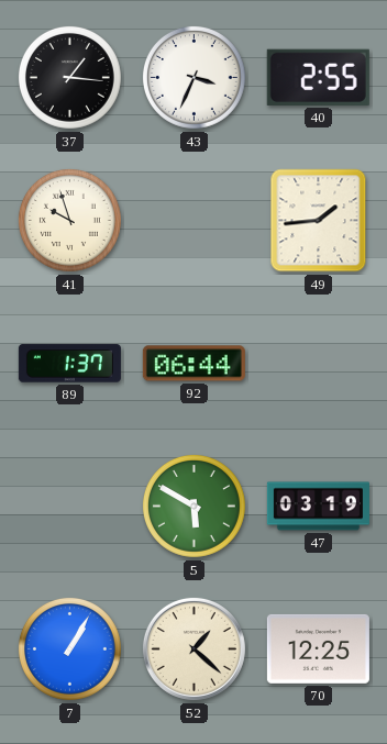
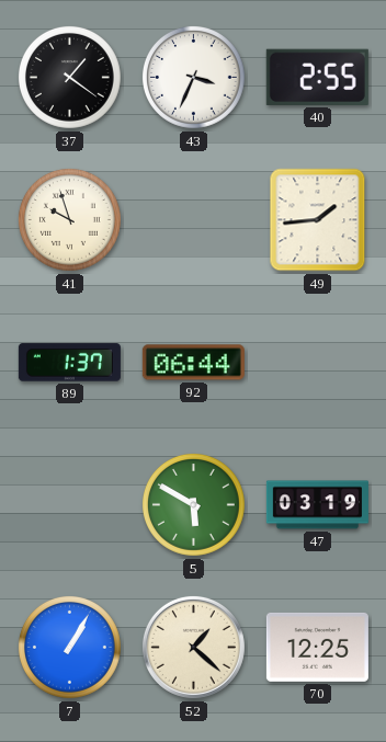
37: 1:16 -> 1:21 (69, 77)
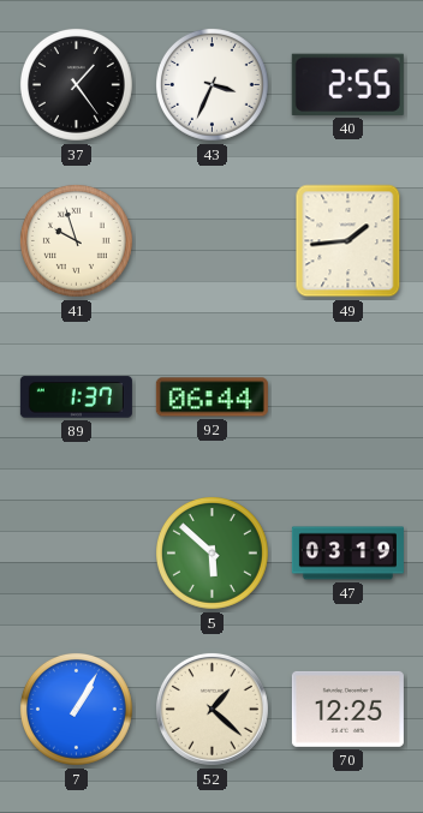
37: 1:21 -> 1:24 (76, 84)
5: 5:50 -> 5:52 (211, 552)
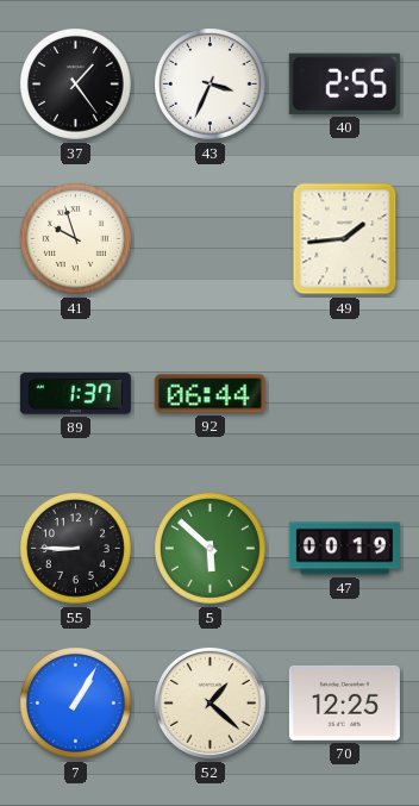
55: none -> 8:45 (75, 548)
47: 03:19 -> 00:19 (344, 549)
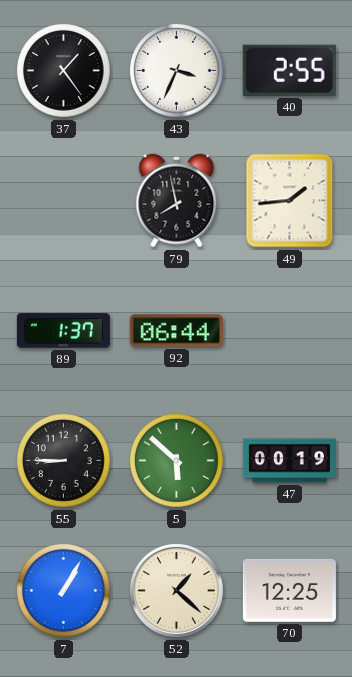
41: 9:57 -> none (75, 238)
79: none -> 7:58 (177, 201)
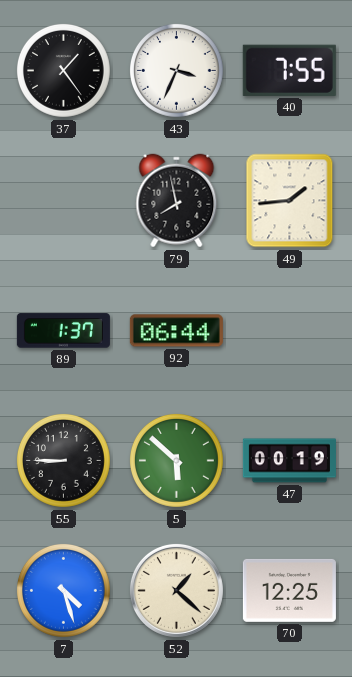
40: 2:55 -> 7:55 (289, 70)
7: 1:05 -> 4:27 (63, 590)
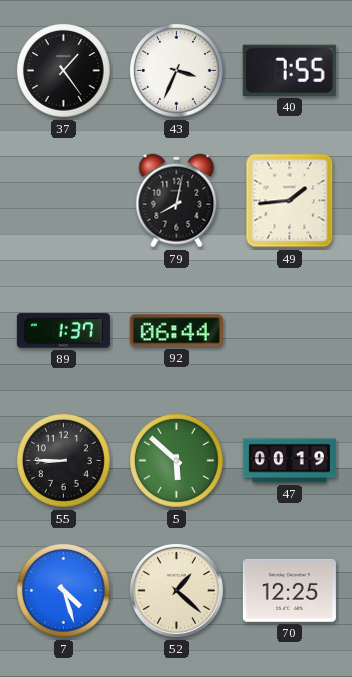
79: 7:58 -> 8:02 (177, 201)
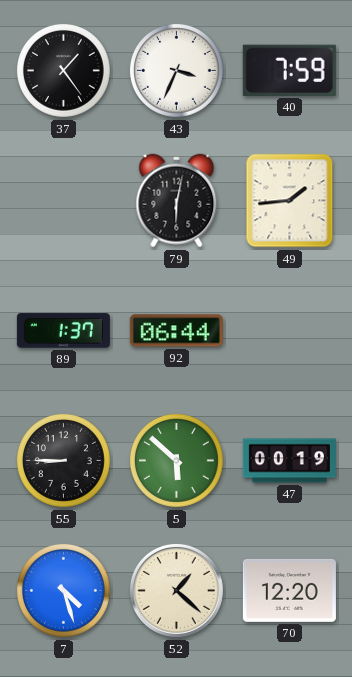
40: 7:55 -> 7:59 (289, 70)
79: 8:02 -> 6:02 (177, 201)
70: 12:25 -> 12:20 (289, 590)
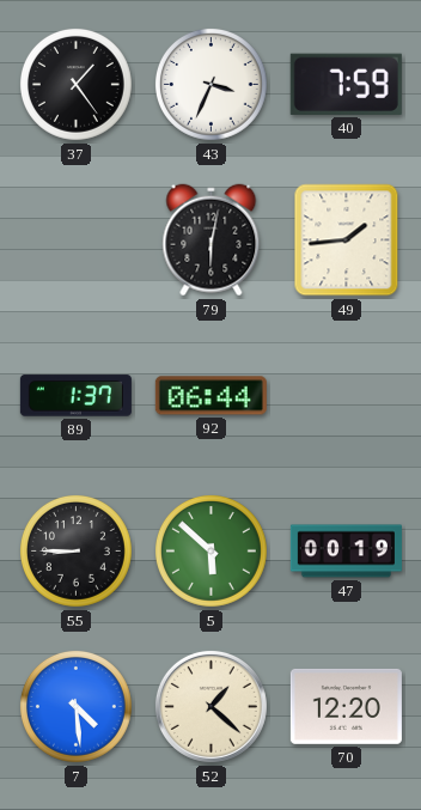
7: 4:27 -> 4:29 (75, 706)
